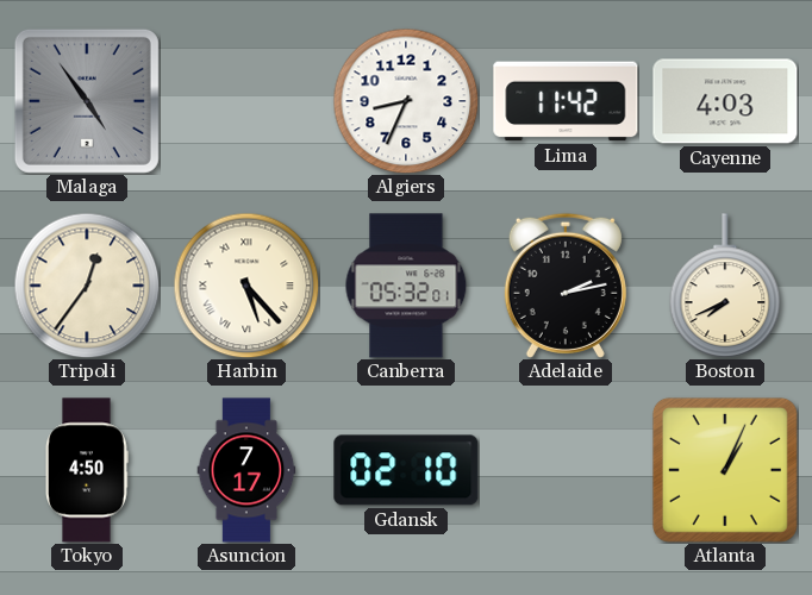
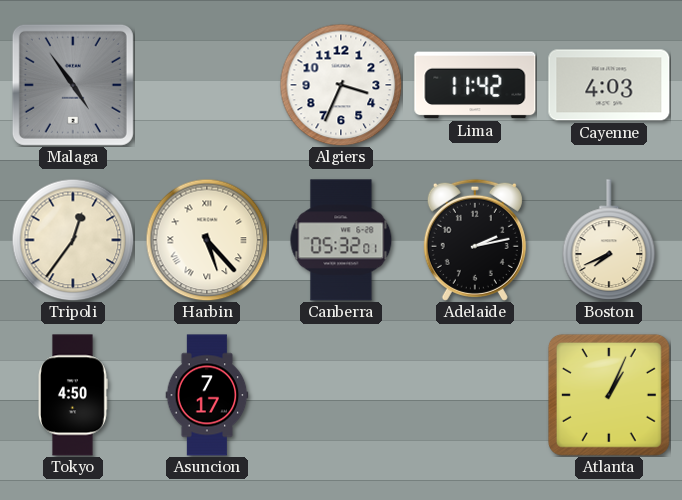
Algiers: 8:34 -> 3:34 (341, 85)
Gdansk: 02:10 -> none (406, 470)
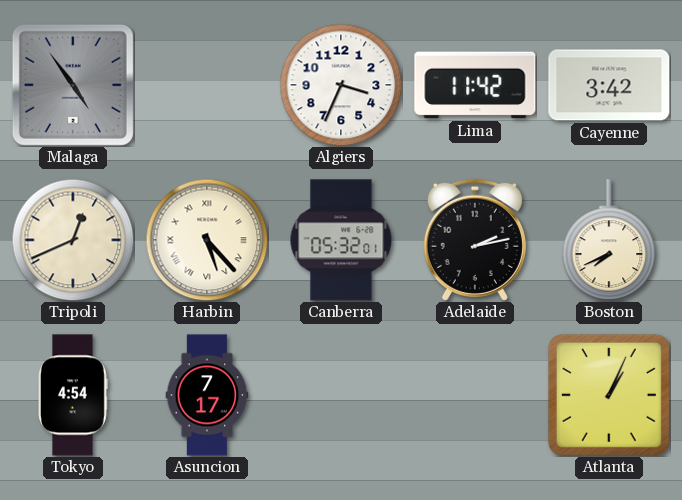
Cayenne: 4:03 -> 3:42 (609, 85)
Tripoli: 12:36 -> 12:41 (73, 240)
Tokyo: 4:50 -> 4:54 (73, 395)
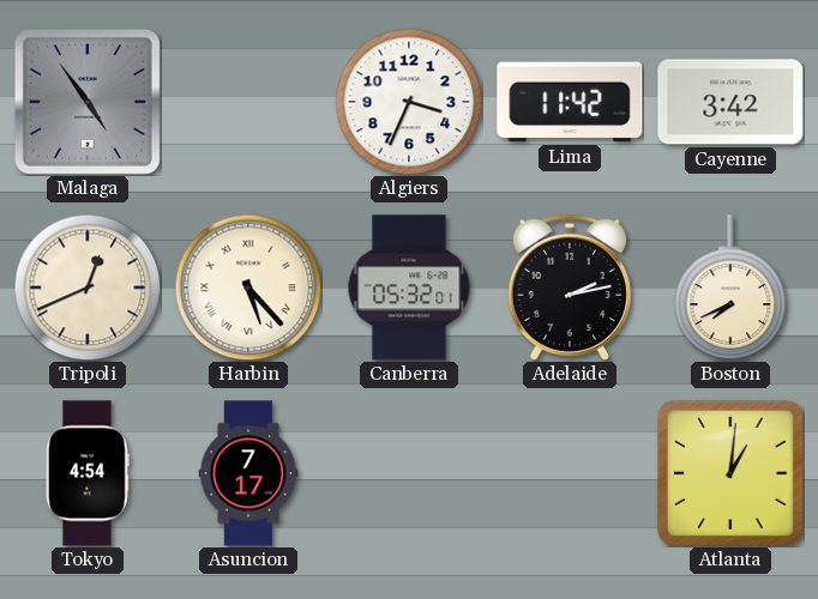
Atlanta: 1:04 -> 1:01 (730, 473)
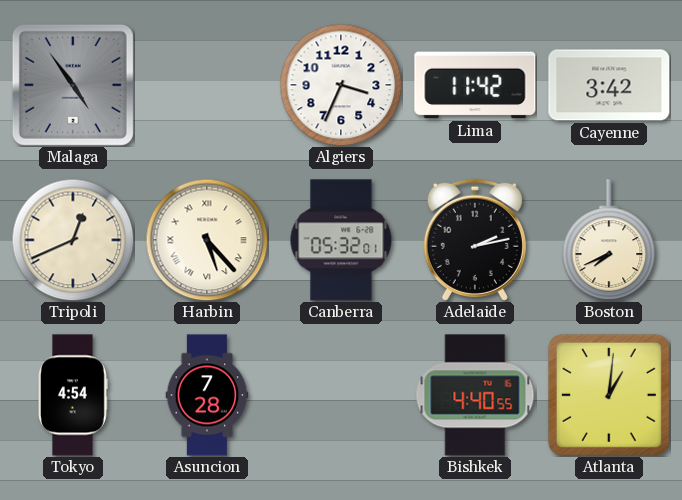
Asuncion: 7:17 -> 7:28 (207, 395)
Bishkek: none -> 4:40 (475, 395)
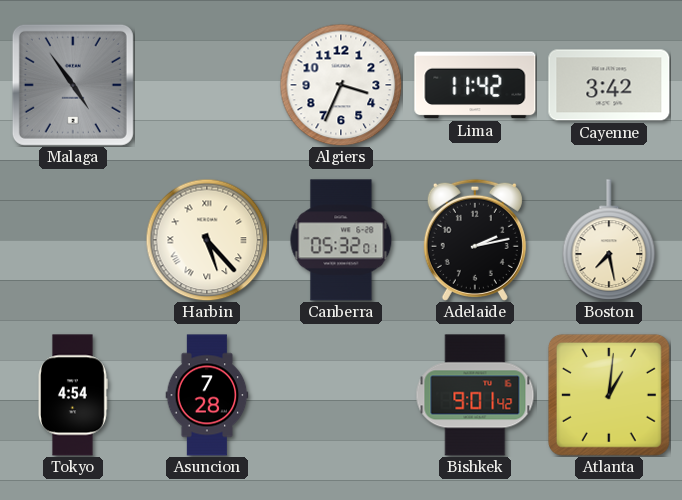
Tripoli: 12:41 -> none (73, 240)
Boston: 7:41 -> 7:28 (609, 240)
Bishkek: 4:40 -> 9:01 (475, 395)
